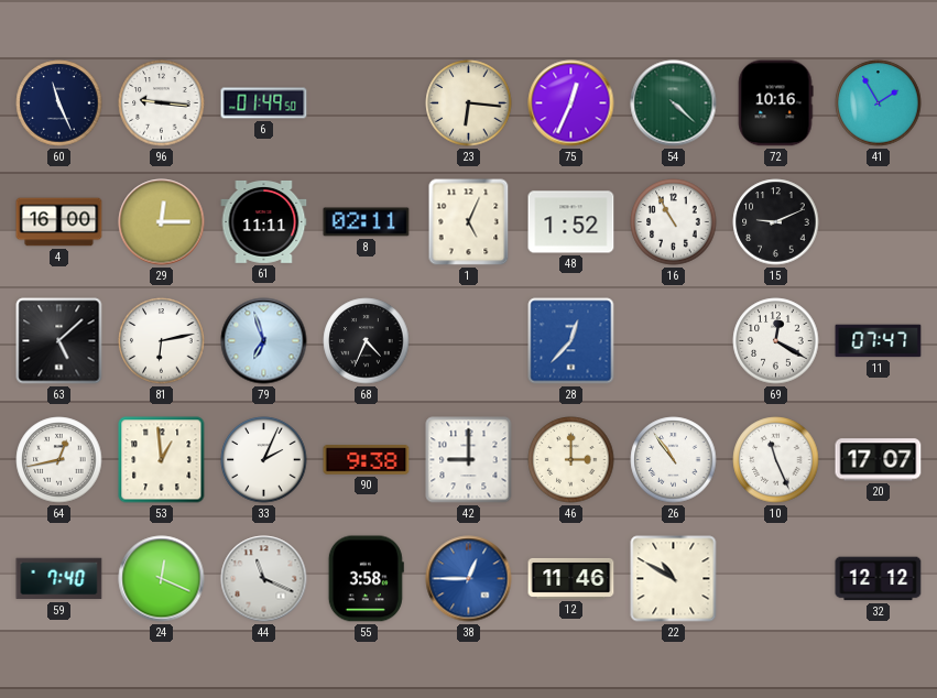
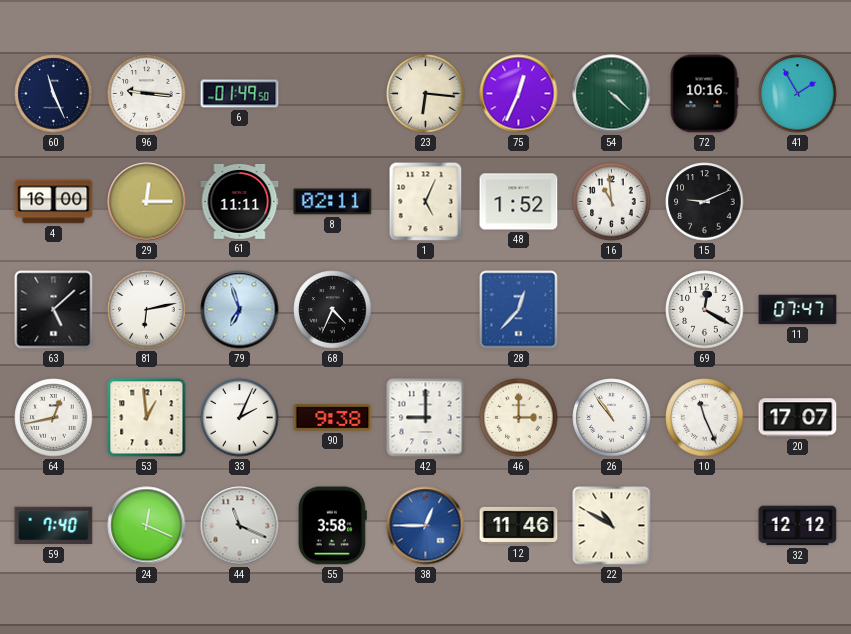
16: 10:55 -> 10:59 (612, 202)
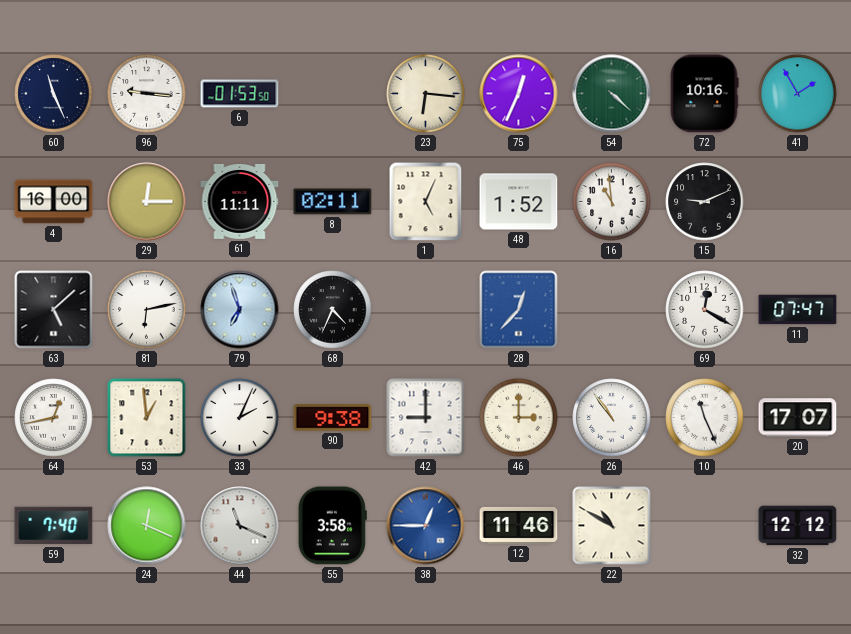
6: 01:49 -> 01:53 (240, 94)
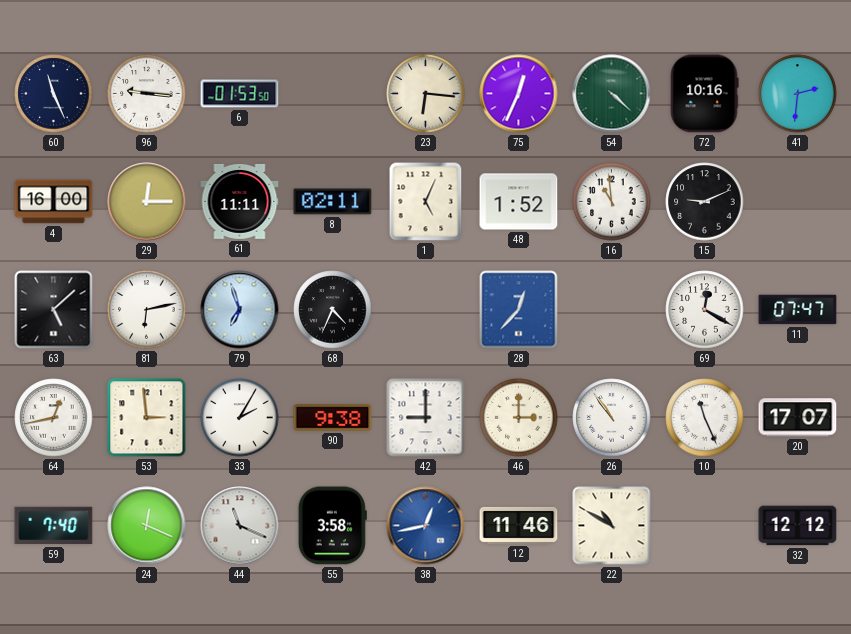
41: 1:55 -> 2:31 (798, 94)
53: 12:59 -> 2:59 (147, 418)
33: 2:04 -> 2:05 (240, 418)
38: 12:45 -> 12:43 (426, 526)
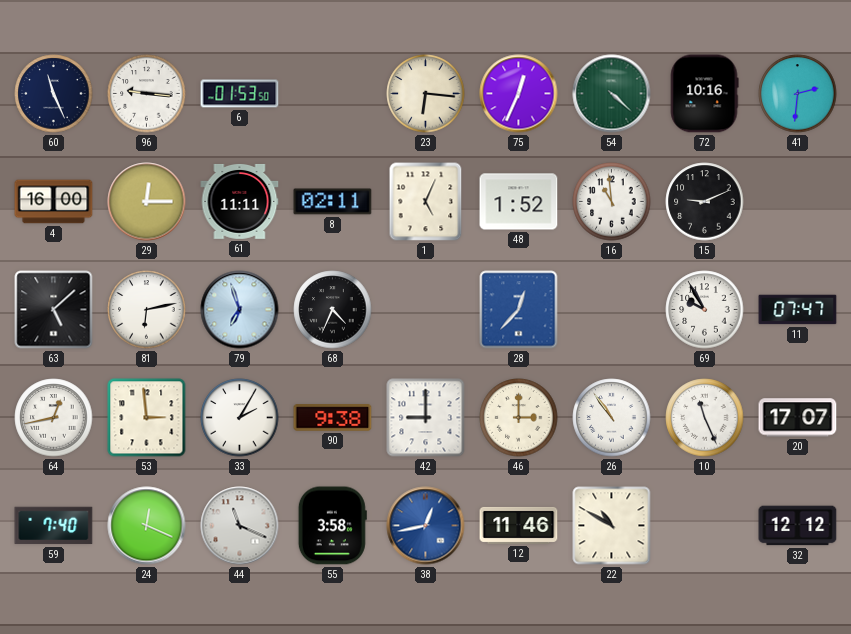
69: 12:20 -> 9:55 (705, 310)
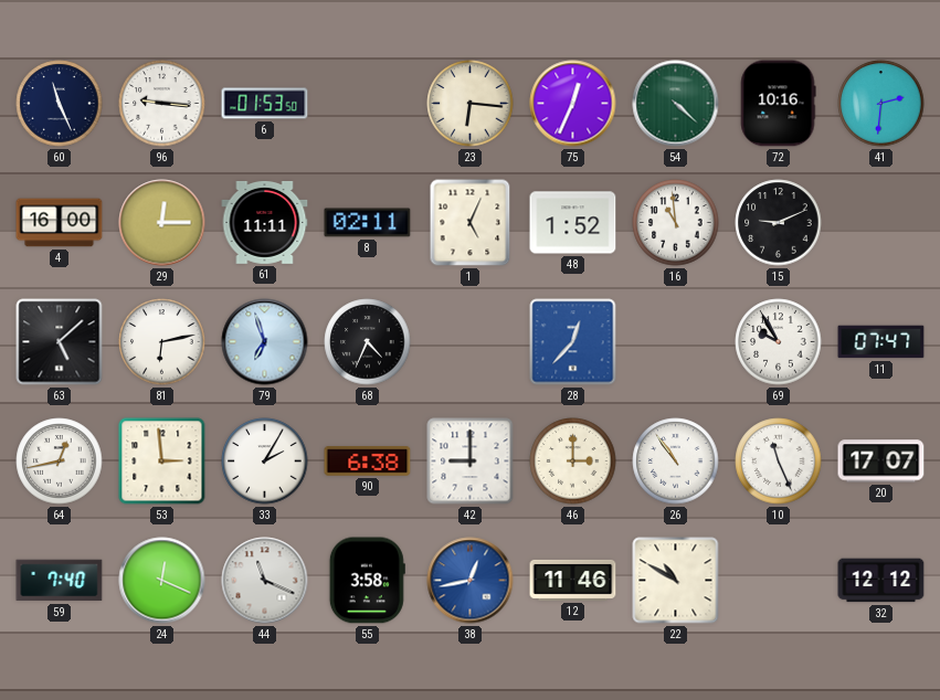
90: 9:38 -> 6:38 (368, 462)
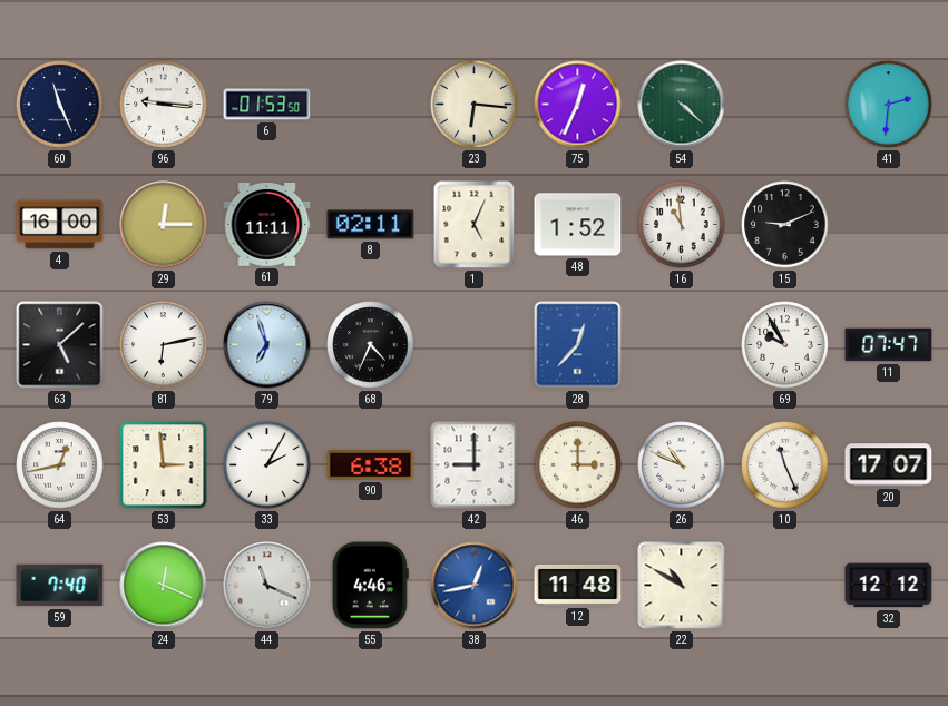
72: 10:16 -> none (778, 104)
26: 10:54 -> 10:49 (682, 465)
55: 3:58 -> 4:46 (370, 586)
12: 11:46 -> 11:48 (578, 585)
